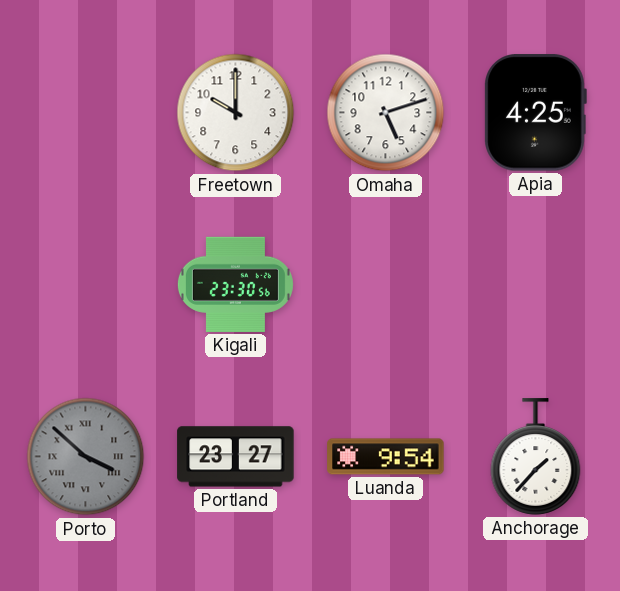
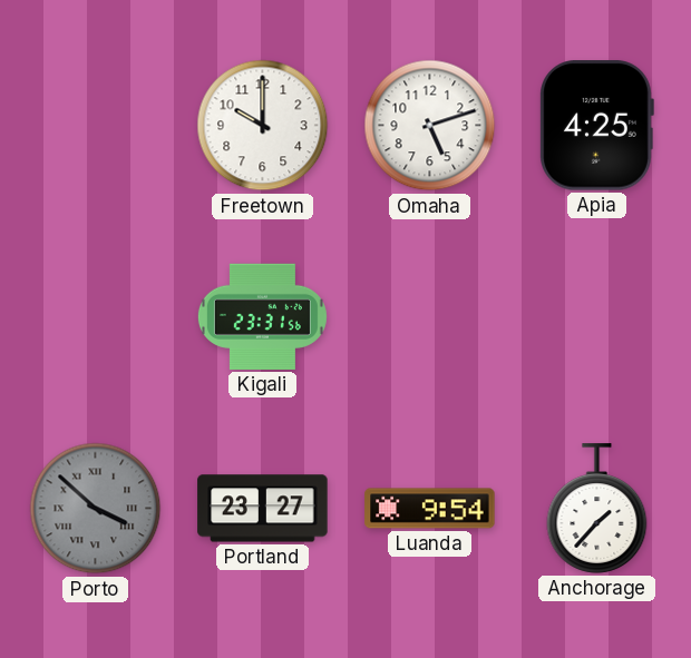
Kigali: 23:30 -> 23:31 (262, 316)
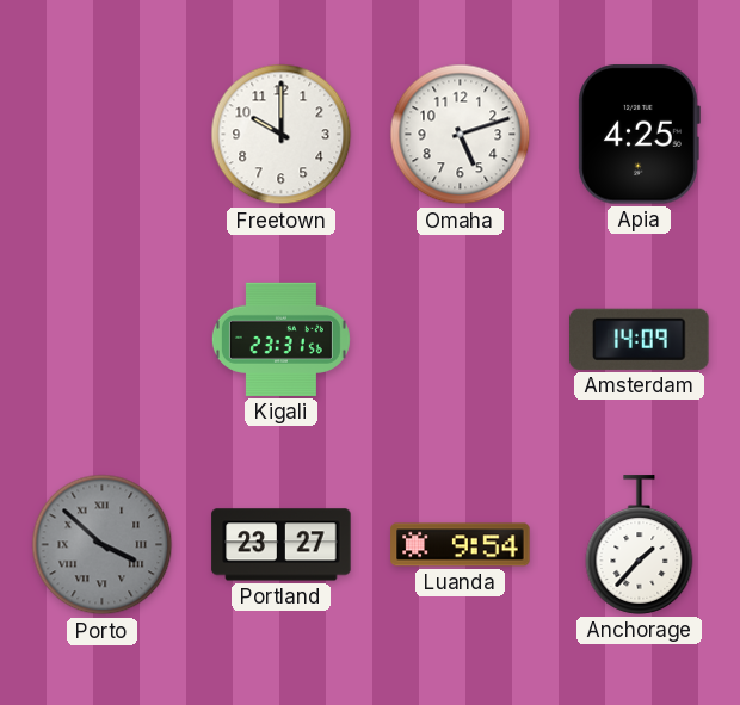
Amsterdam: none -> 14:09 (640, 339)
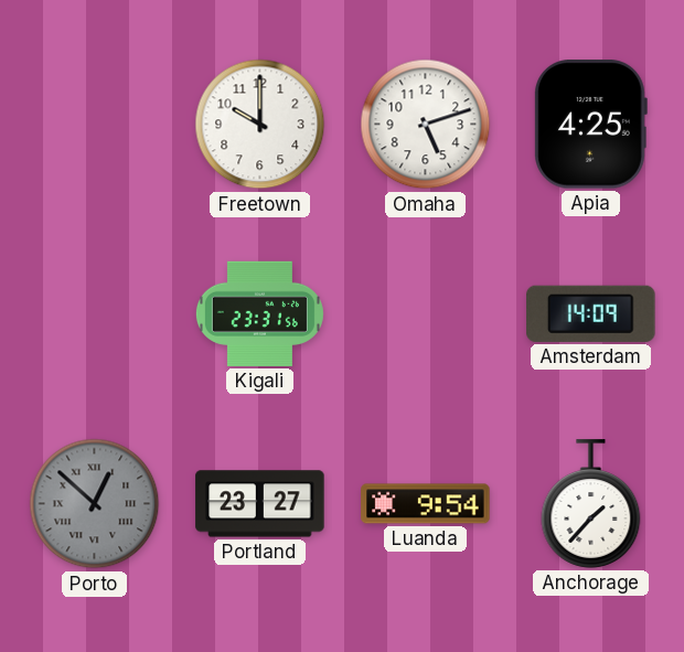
Porto: 3:52 -> 12:52 (95, 504)
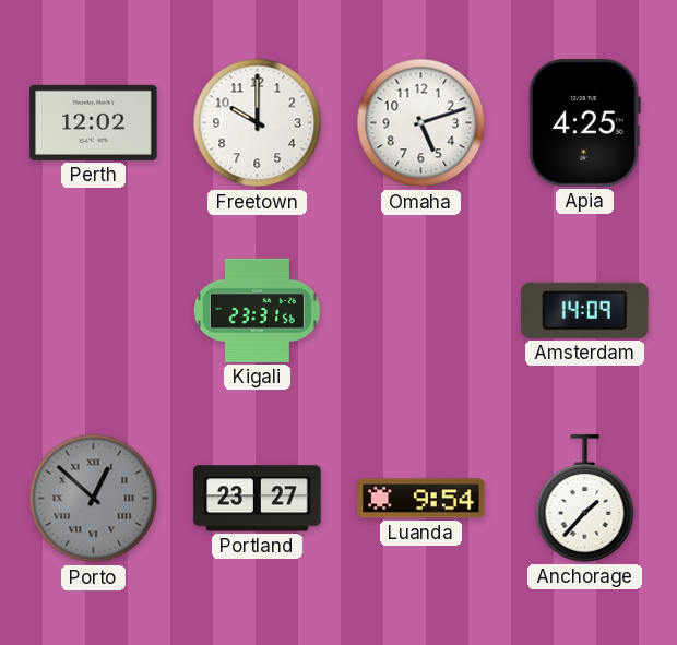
Perth: none -> 12:02 (94, 122)
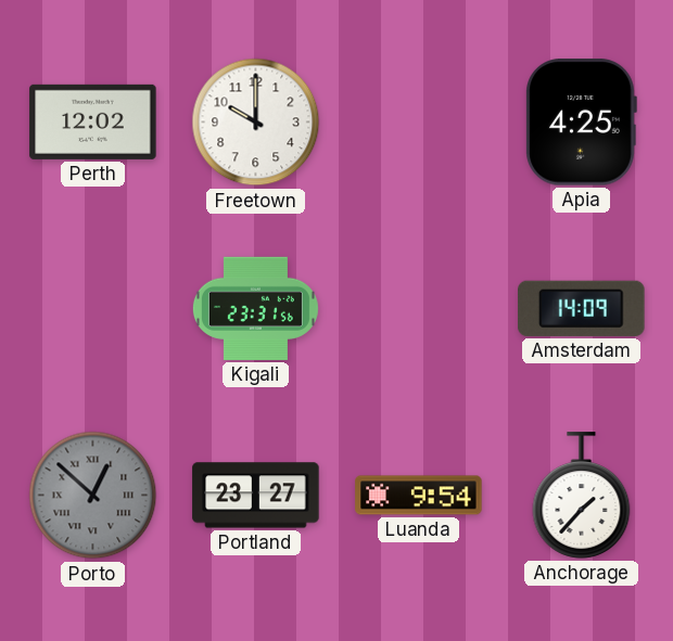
Omaha: 5:12 -> none (421, 123)
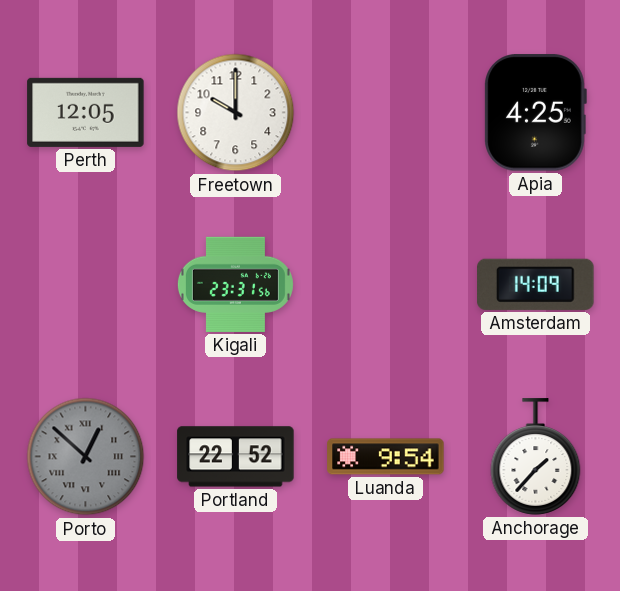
Perth: 12:02 -> 12:05 (86, 112)
Portland: 23:27 -> 22:52 (236, 457)
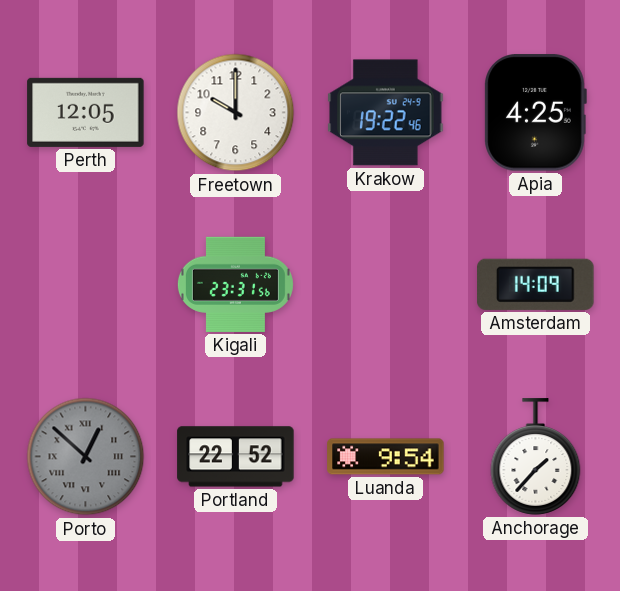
Krakow: none -> 19:22 (386, 113)
